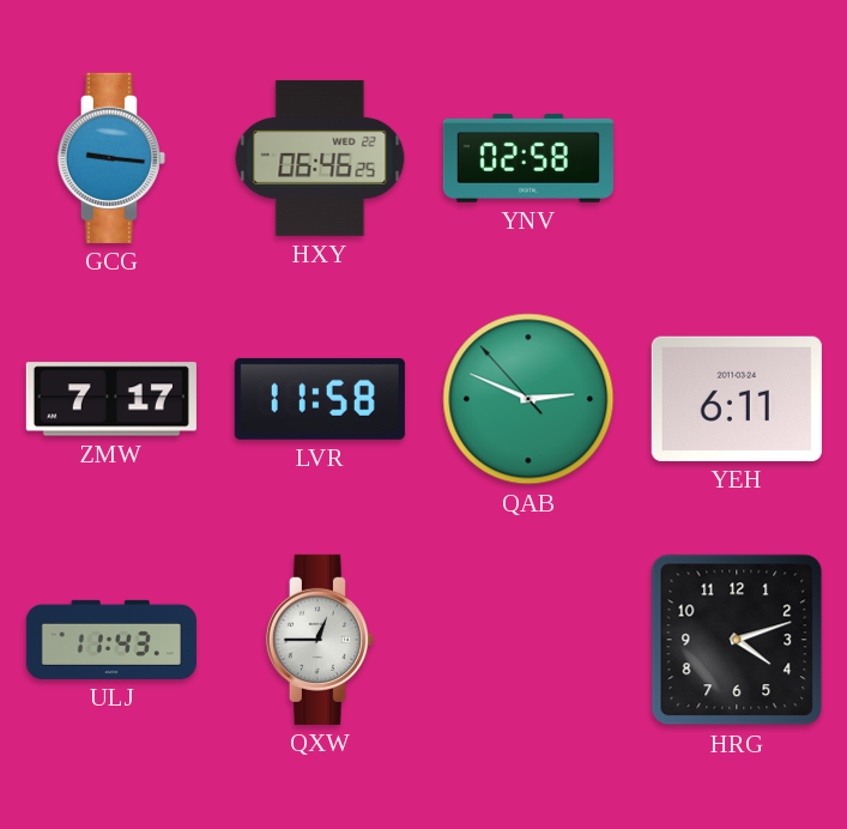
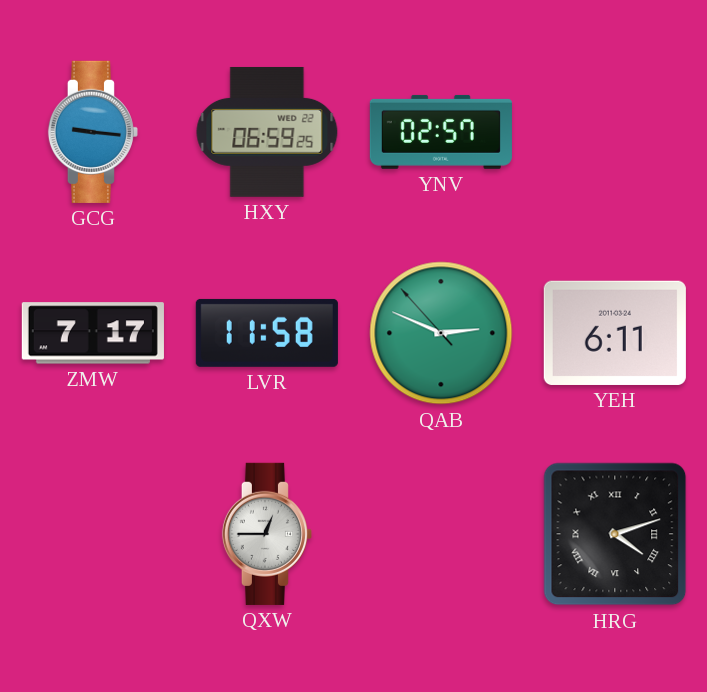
HXY: 06:46 -> 06:59 (267, 132)
YNV: 02:58 -> 02:57 (441, 132)
ULJ: 11:43 -> none (111, 640)
HRG numerals: Arabic -> Roman (615, 534)
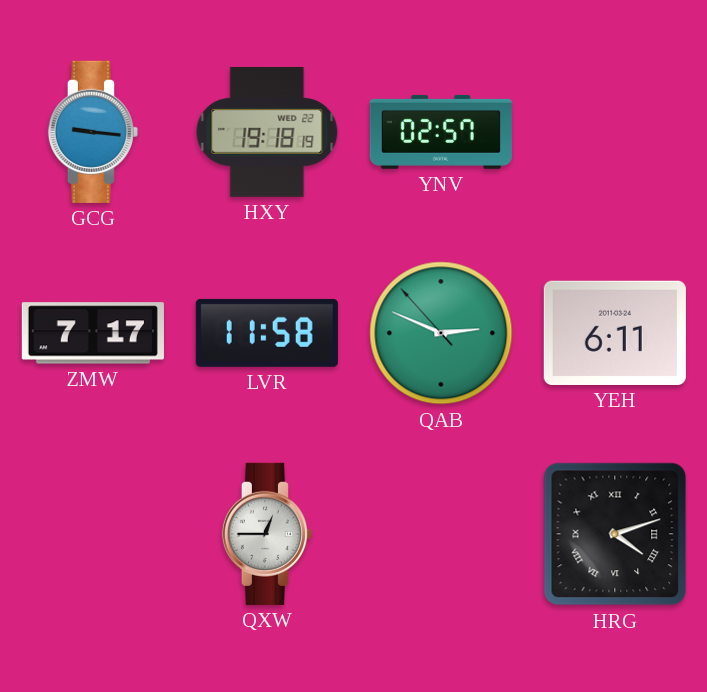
HXY: 06:59 -> 19:18 (267, 132)
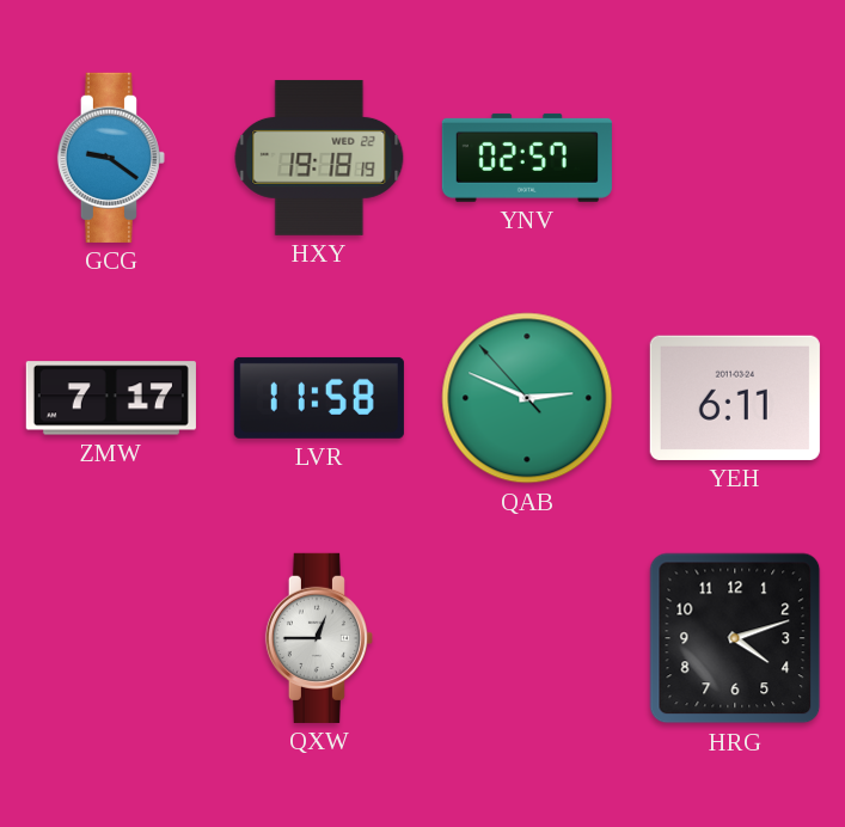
GCG: 9:16 -> 9:21 (111, 158)
HRG numerals: Roman -> Arabic (735, 638)
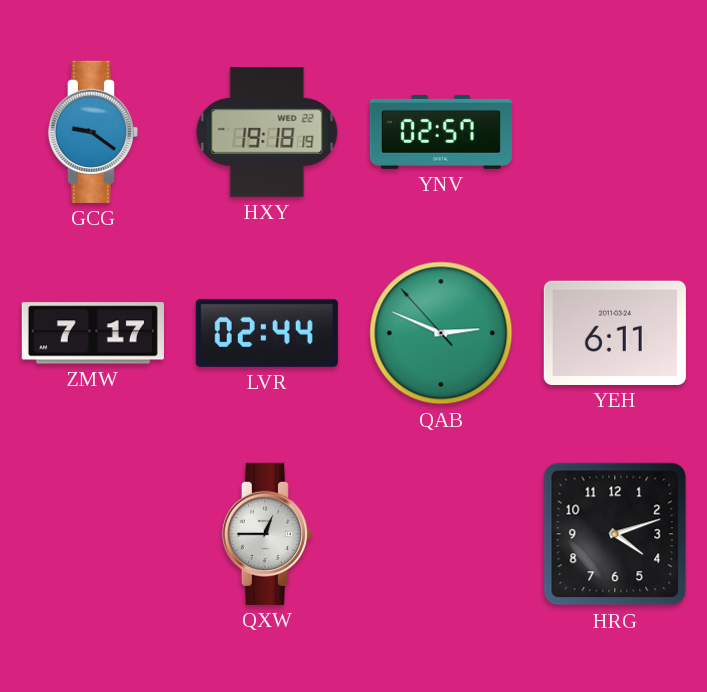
LVR: 11:58 -> 02:44 (267, 333)
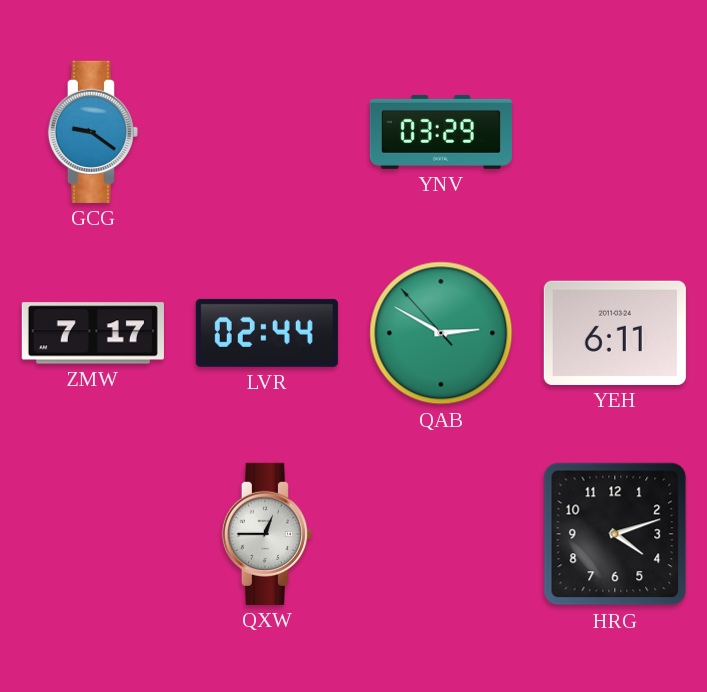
HXY: 19:18 -> none (267, 132)
YNV: 02:57 -> 03:29 (441, 132)
QAB: 2:48 -> 2:49 (441, 333)
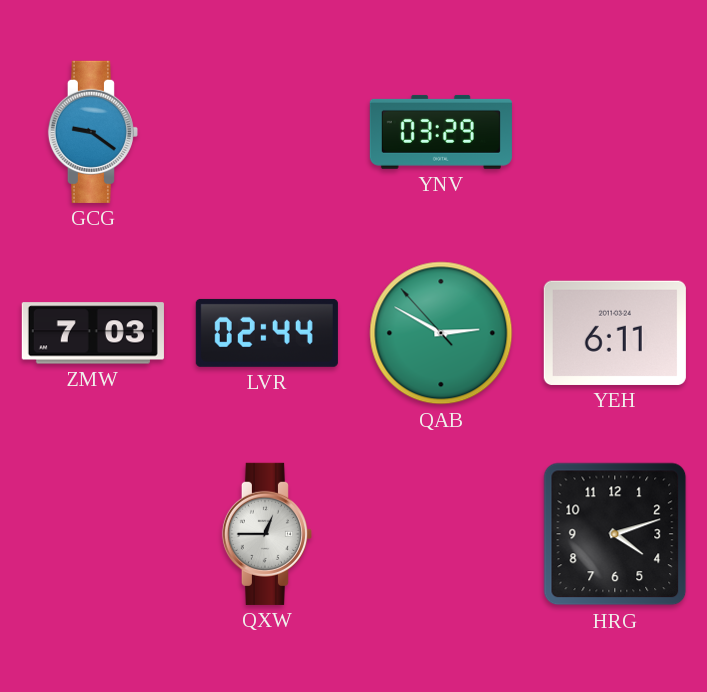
ZMW: 7:17 -> 7:03 (93, 333)
